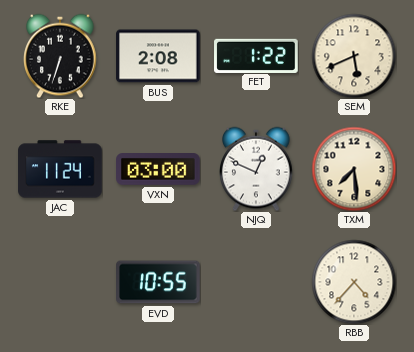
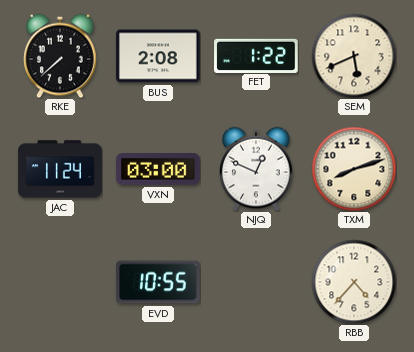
RKE: 6:33 -> 7:38 (61, 56)
TXM: 7:29 -> 8:12 (354, 169)
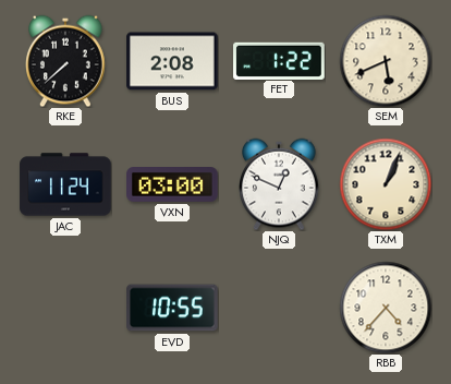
TXM: 8:12 -> 1:04 (386, 184)
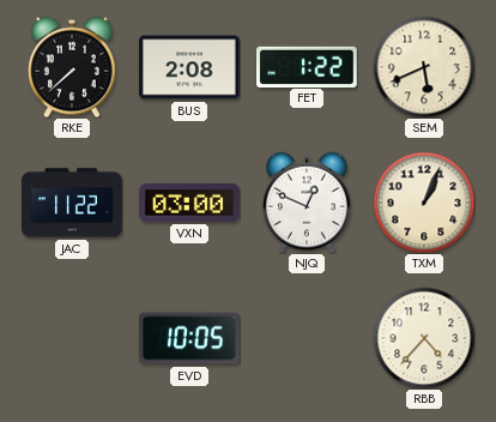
JAC: 11:24 -> 11:22 (72, 203)
EVD: 10:55 -> 10:05 (189, 338)
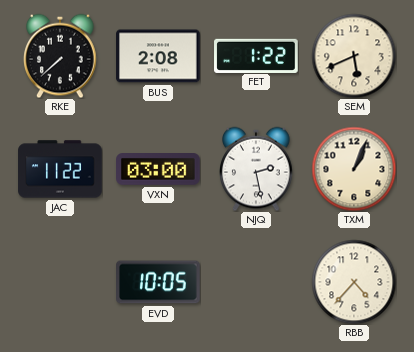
NJQ: 12:49 -> 2:28 (257, 169)
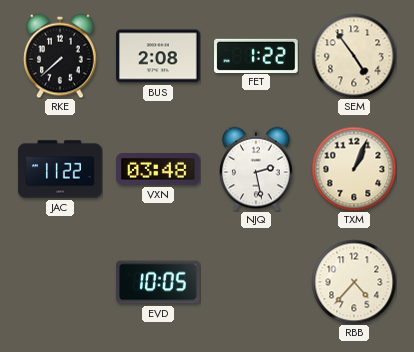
SEM: 5:41 -> 4:54 (354, 56)
VXN: 03:00 -> 03:48 (158, 170)
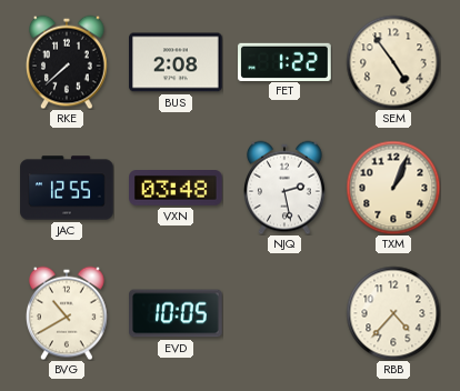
JAC: 11:22 -> 12:55 (67, 188)
BVG: none -> 10:40 (68, 313)
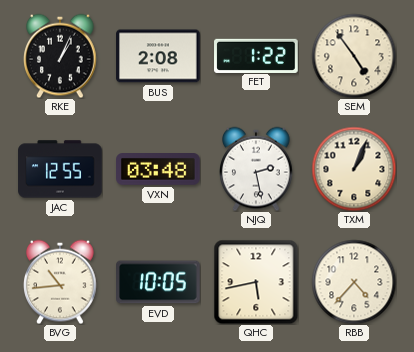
RKE: 7:38 -> 1:04 (61, 56)
BVG: 10:40 -> 10:44 (61, 282)
QHC: none -> 5:43 (256, 282)
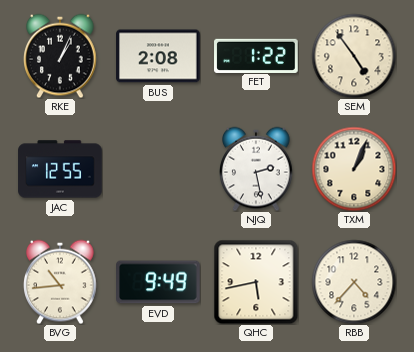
VXN: 03:48 -> none (158, 170)
EVD: 10:05 -> 9:49 (158, 282)
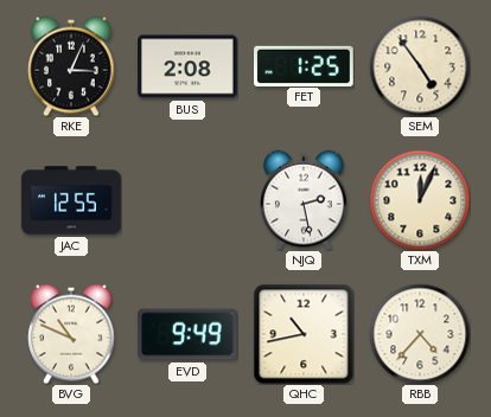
RKE: 1:04 -> 3:04 (72, 66)
FET: 1:22 -> 1:25 (304, 65)
TXM: 1:04 -> 12:04 (420, 200)
BVG: 10:44 -> 10:49 (72, 334)
QHC: 5:43 -> 10:43 (304, 334)
